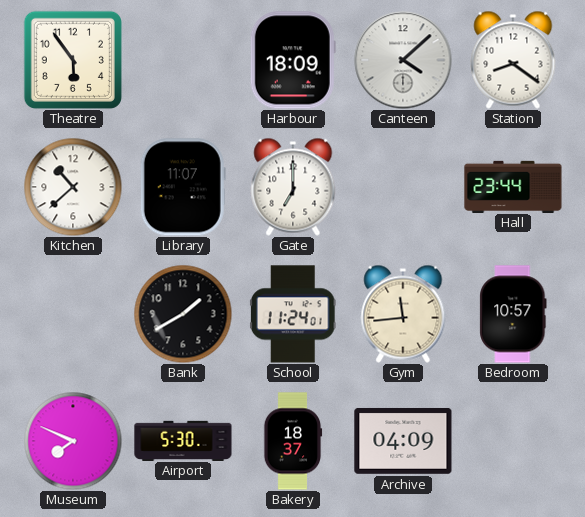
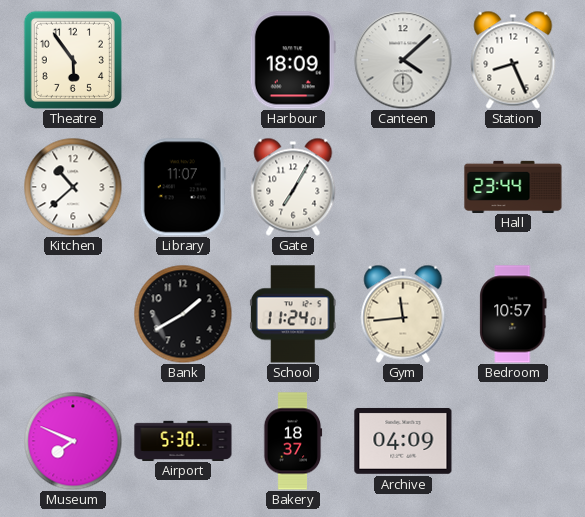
Station: 8:21 -> 8:26 (513, 60)
Gate: 7:00 -> 7:05 (293, 187)
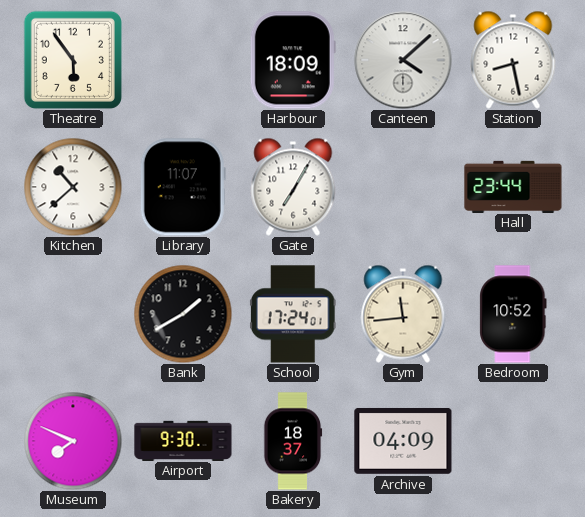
Station: 8:26 -> 8:28 (513, 60)
School: 11:24 -> 17:24 (293, 314)
Bedroom: 10:57 -> 10:52 (513, 314)
Airport: 5:30 -> 9:30 (183, 440)
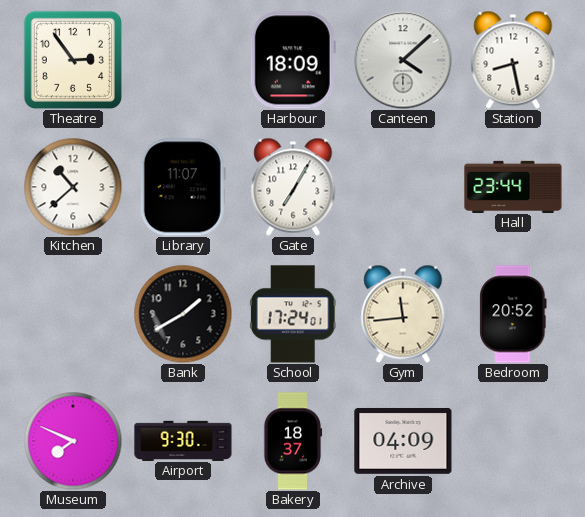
Theatre: 5:54 -> 2:54 (73, 60)
Bedroom: 10:52 -> 20:52 (513, 314)
